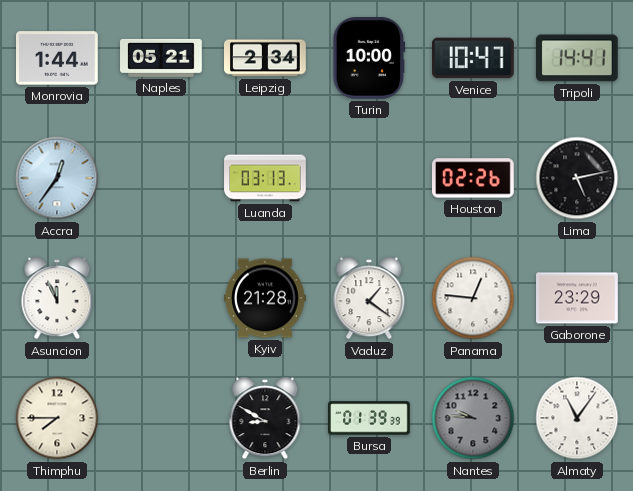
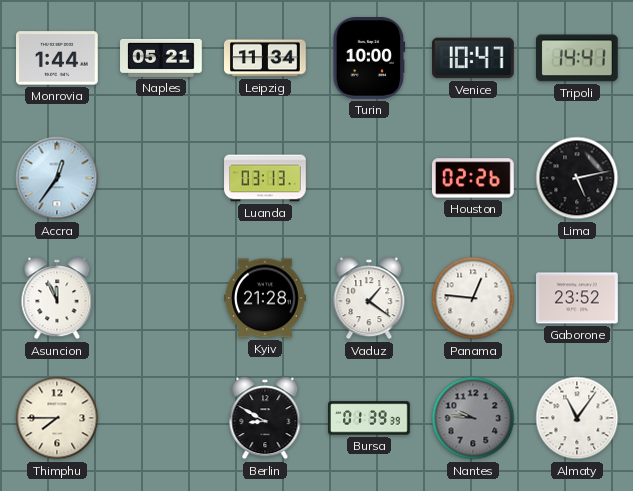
Leipzig: 2:34 -> 11:34 (266, 58)
Gaborone: 23:29 -> 23:52 (577, 298)
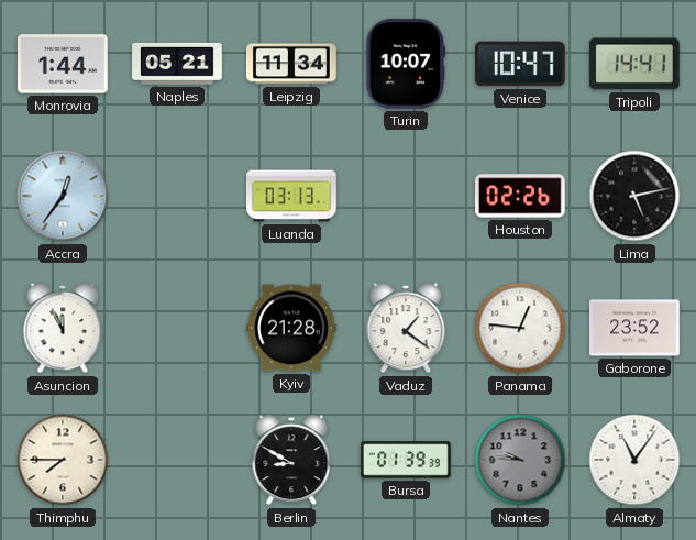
Turin: 10:00 -> 10:07 (406, 65)
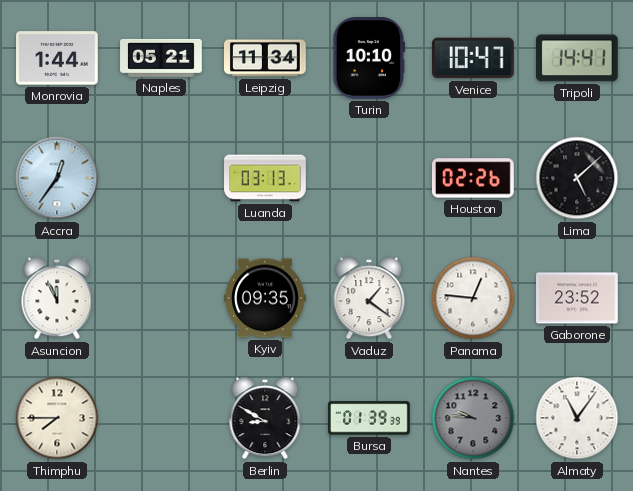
Turin: 10:07 -> 10:10 (369, 59)
Lima: 5:13 -> 5:08 (577, 178)
Kyiv: 21:28 -> 09:35 (266, 298)
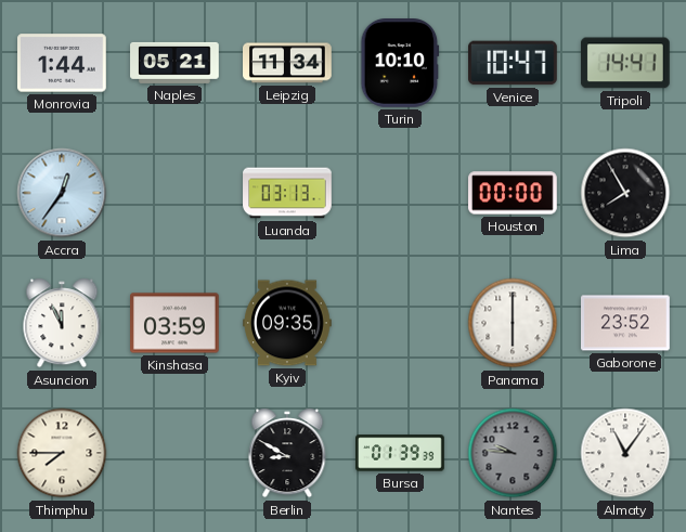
Houston: 02:26 -> 00:00 (514, 193)
Lima: 5:08 -> 7:55 (625, 193)
Kinshasa: none -> 03:59 (176, 323)
Vaduz: 1:21 -> none (369, 298)
Panama: 12:46 -> 6:00 (513, 323)
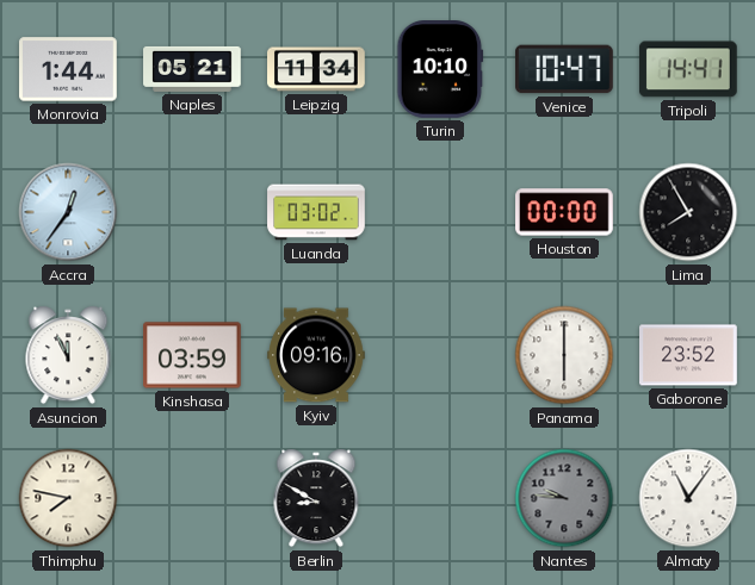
Luanda: 03:13 -> 03:02 (316, 212)
Kyiv: 09:35 -> 09:16 (317, 355)
Thimphu: 7:45 -> 7:47 (68, 498)
Bursa: 01:39 -> none (400, 453)
